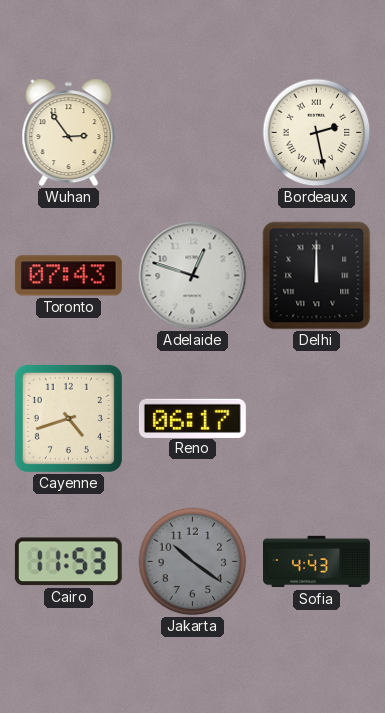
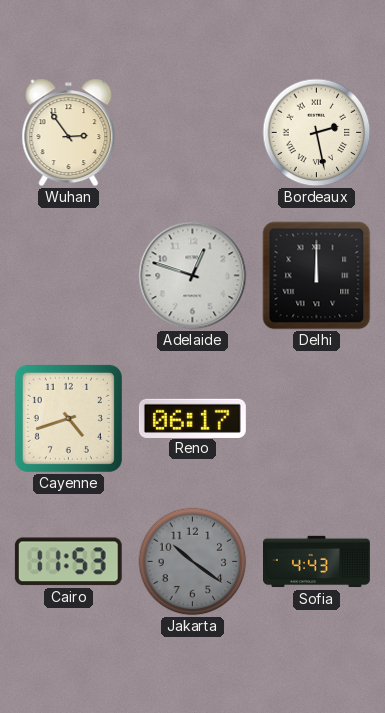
Toronto: 07:43 -> none (68, 276)
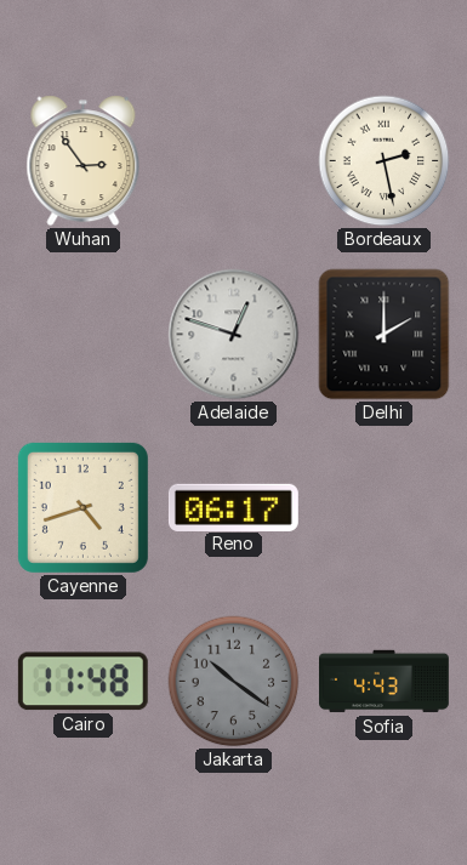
Delhi: 12:00 -> 2:00 (385, 335)
Cairo: 11:53 -> 11:48 (82, 682)
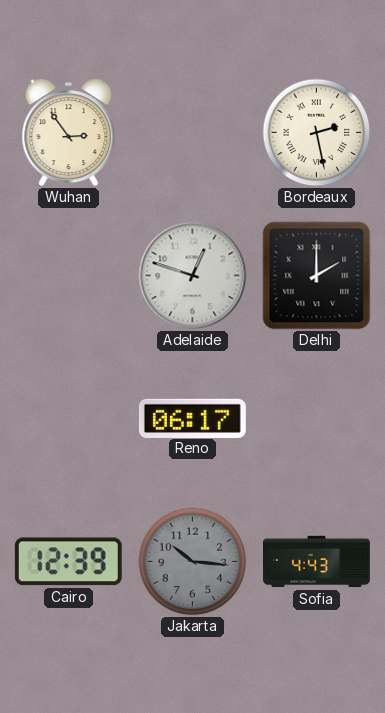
Cayenne: 4:42 -> none (82, 507)
Cairo: 11:48 -> 12:39 (68, 562)
Jakarta: 10:21 -> 10:16 (193, 562)
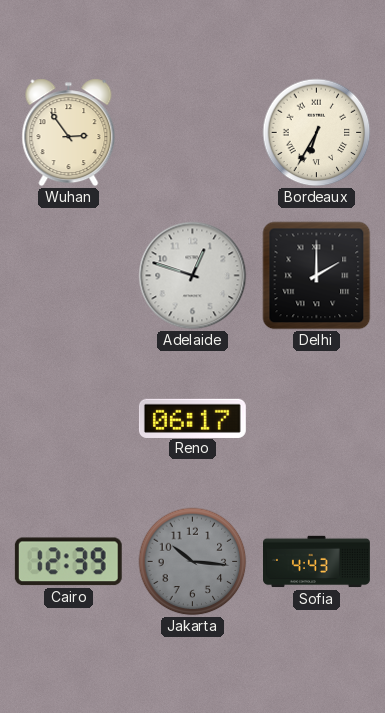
Bordeaux: 2:28 -> 6:35 (317, 133)
